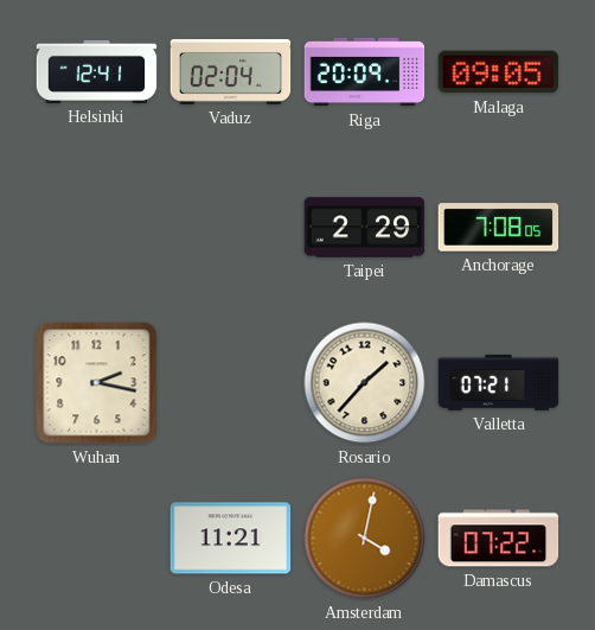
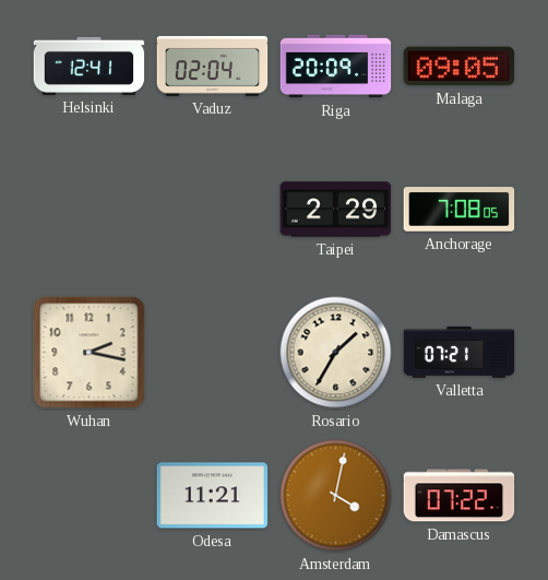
Rosario: 1:37 -> 1:35 (336, 353)
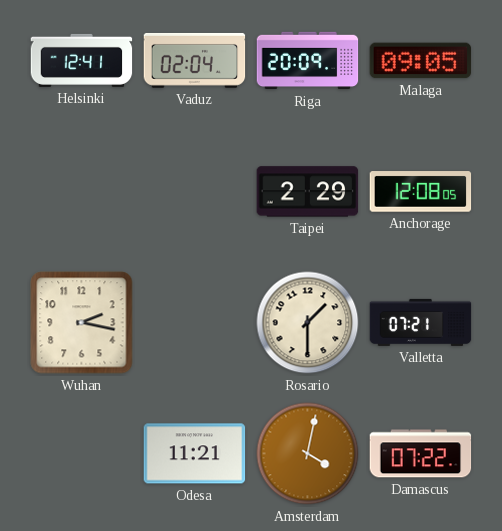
Anchorage: 7:08 -> 12:08 (421, 192)
Rosario: 1:35 -> 1:30 (308, 323)
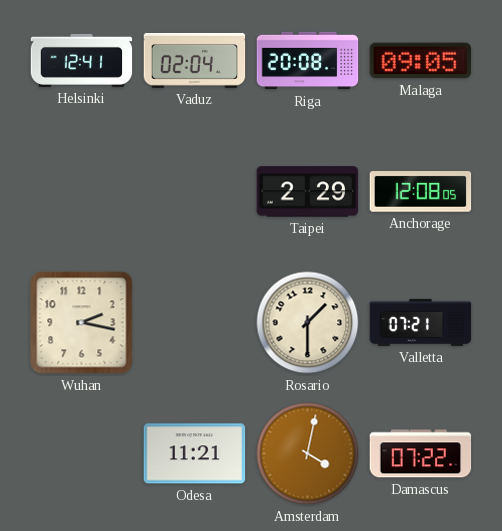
Riga: 20:09 -> 20:08 (308, 61)
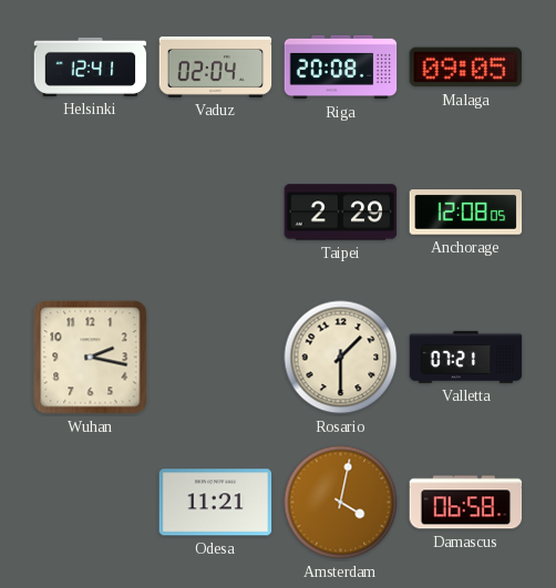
Damascus: 07:22 -> 06:58 (466, 503)
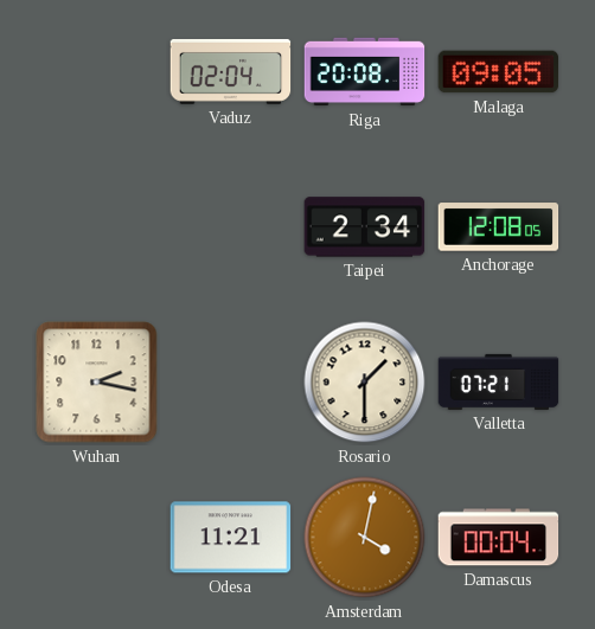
Helsinki: 12:41 -> none (91, 66)
Taipei: 2:29 -> 2:34 (365, 227)
Damascus: 06:58 -> 00:04 (499, 538)
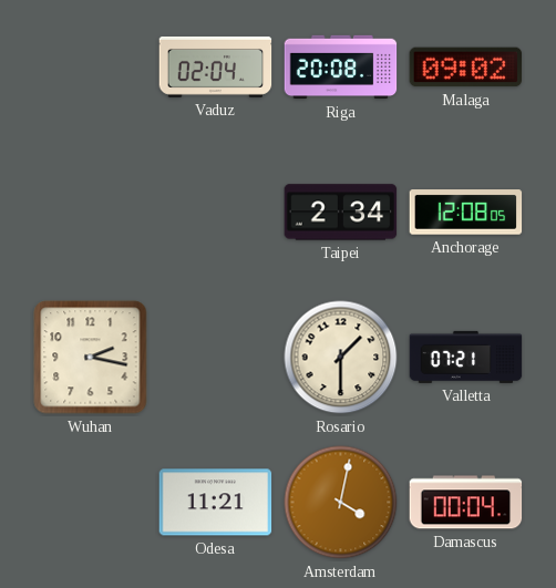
Malaga: 09:05 -> 09:02 (466, 68)
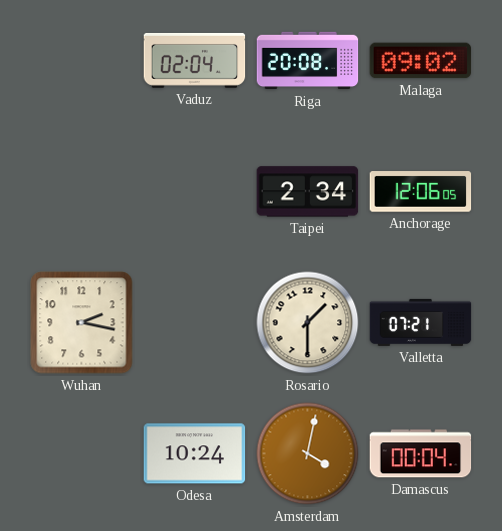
Anchorage: 12:08 -> 12:06 (421, 192)
Odesa: 11:21 -> 10:24 (195, 454)
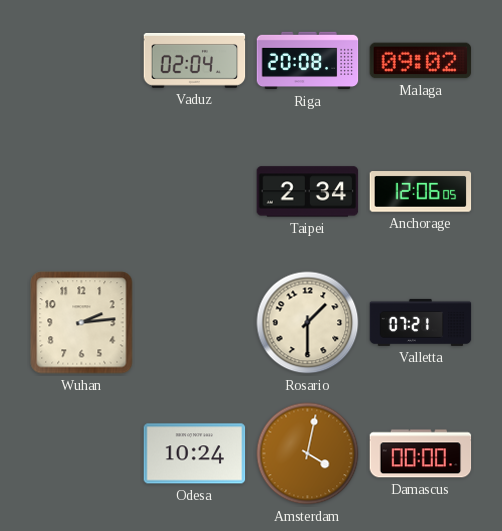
Wuhan: 2:17 -> 2:14 (82, 323)
Damascus: 00:04 -> 00:00 (421, 454)
